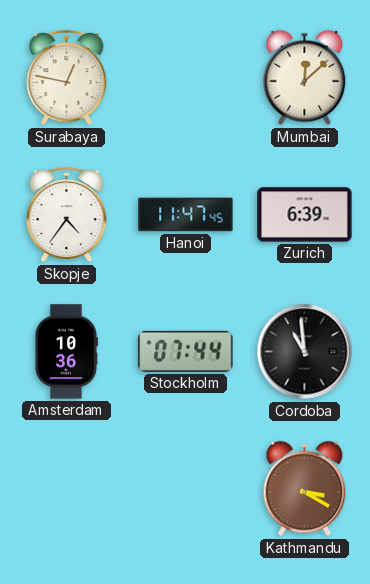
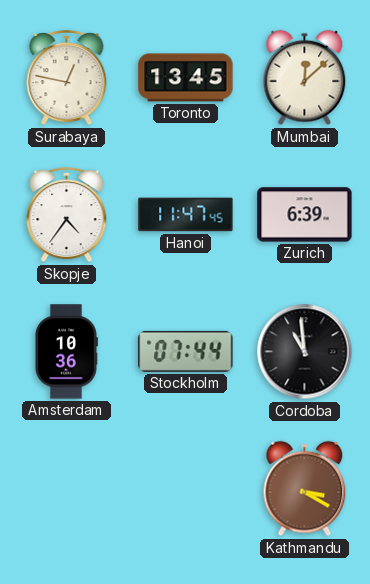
Toronto: none -> 13:45 (186, 78)
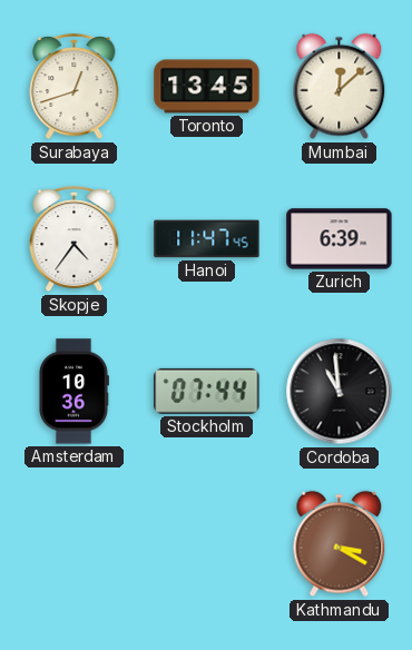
Surabaya: 12:47 -> 12:42 (75, 87)
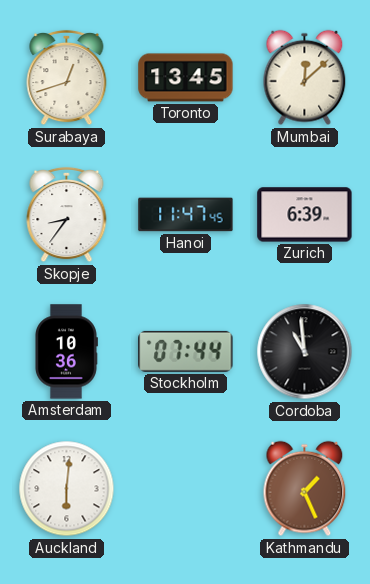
Skopje: 4:36 -> 8:36 (67, 215)
Auckland: none -> 6:01 (67, 489)
Kathmandu: 3:20 -> 1:26 (305, 489)
